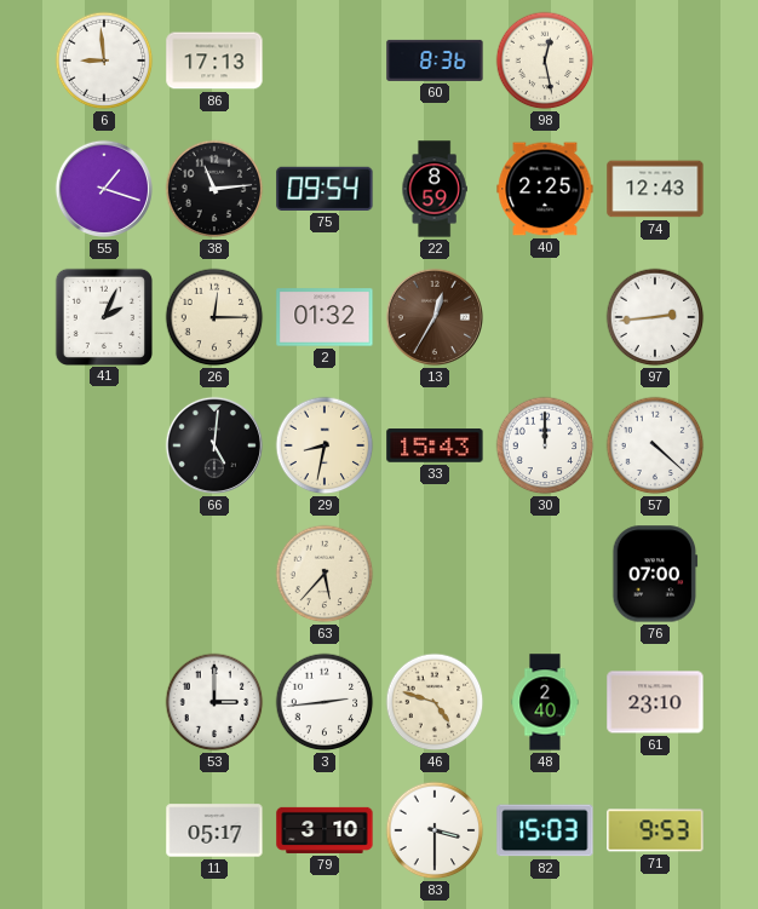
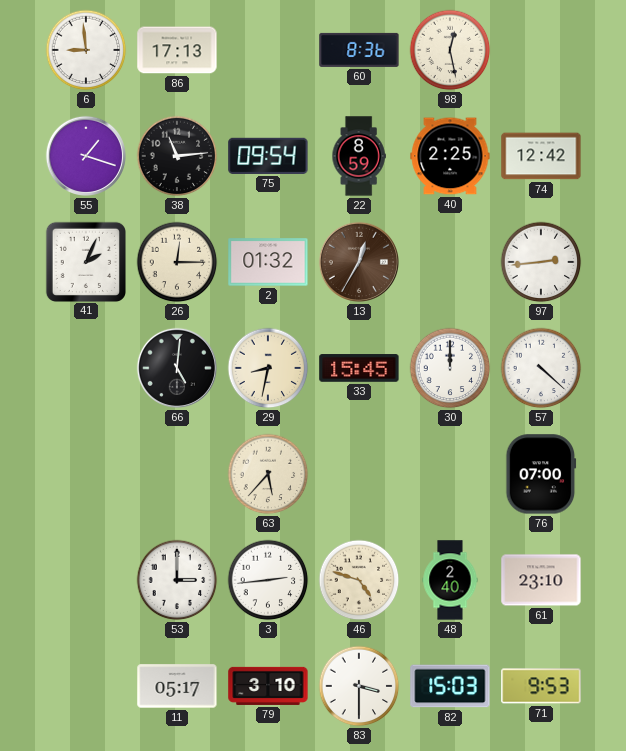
74: 12:43 -> 12:42 (541, 156)
33: 15:43 -> 15:45 (359, 368)
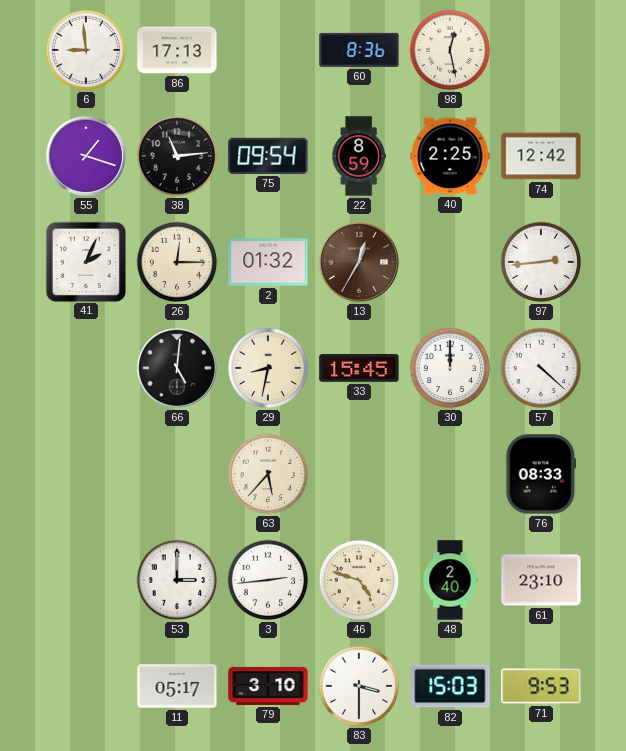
76: 07:00 -> 08:33 (541, 474)
